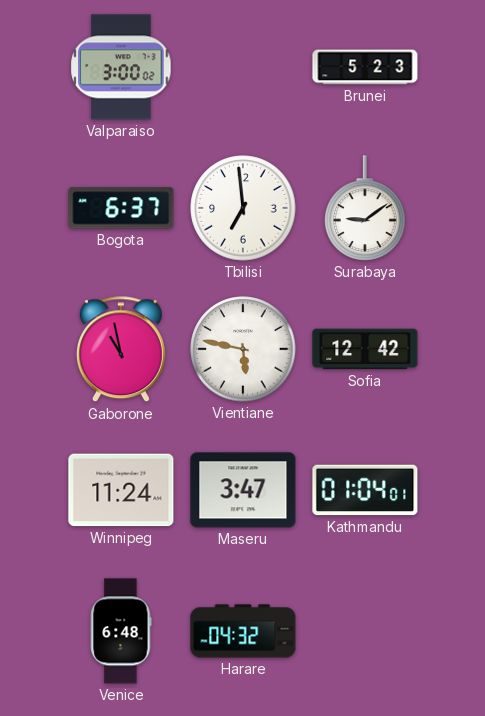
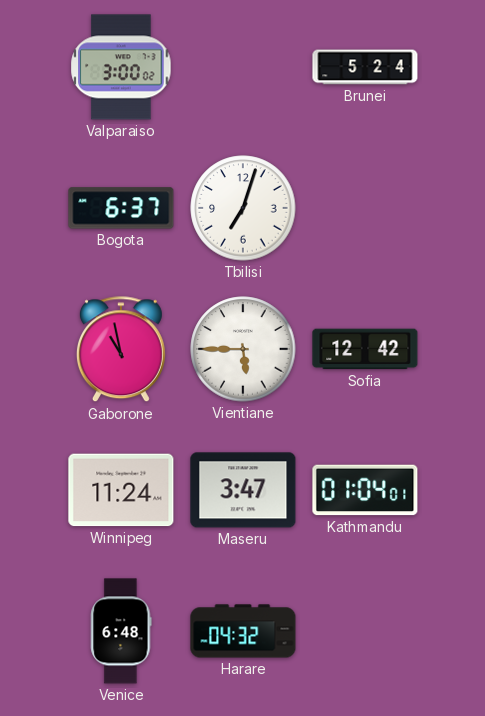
Brunei: 5:23 -> 5:24 (365, 67)
Tbilisi: 6:59 -> 7:03 (243, 208)
Surabaya: 9:09 -> none (365, 208)
Vientiane: 5:47 -> 5:45 (243, 349)
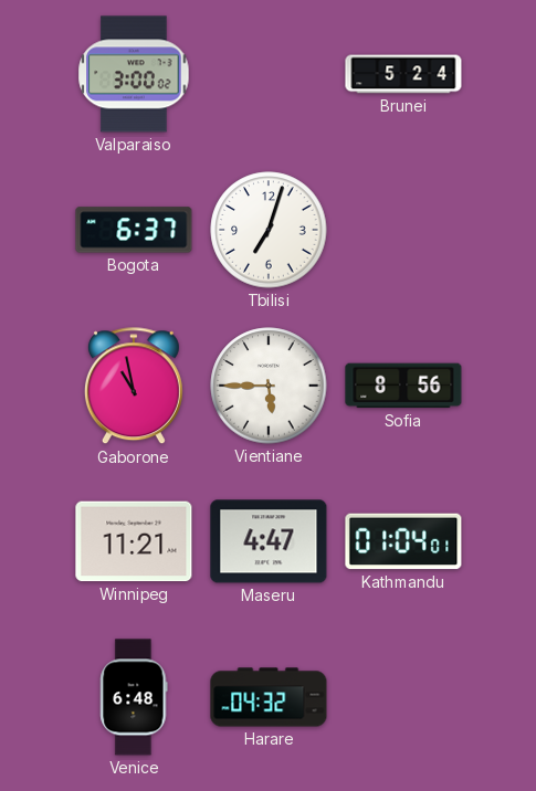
Sofia: 12:42 -> 8:56 (403, 386)
Winnipeg: 11:24 -> 11:21 (134, 541)
Maseru: 3:47 -> 4:47 (269, 541)
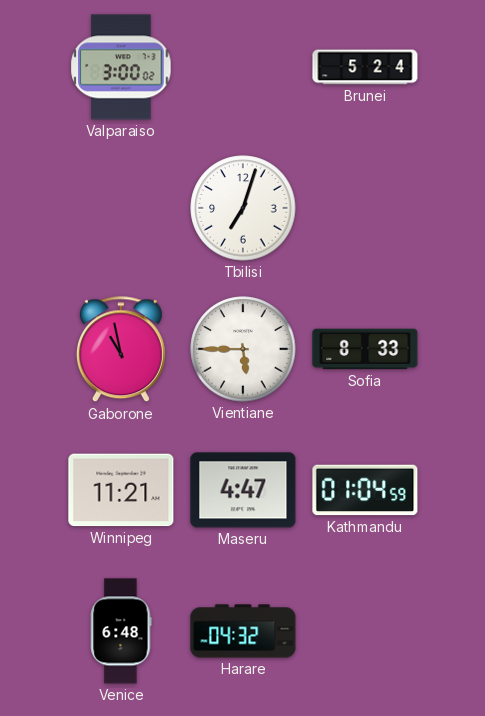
Bogota: 6:37 -> none (134, 230)
Sofia: 8:56 -> 8:33 (365, 349)
Kathmandu: 01:04:01 -> 01:04:59 (365, 490)
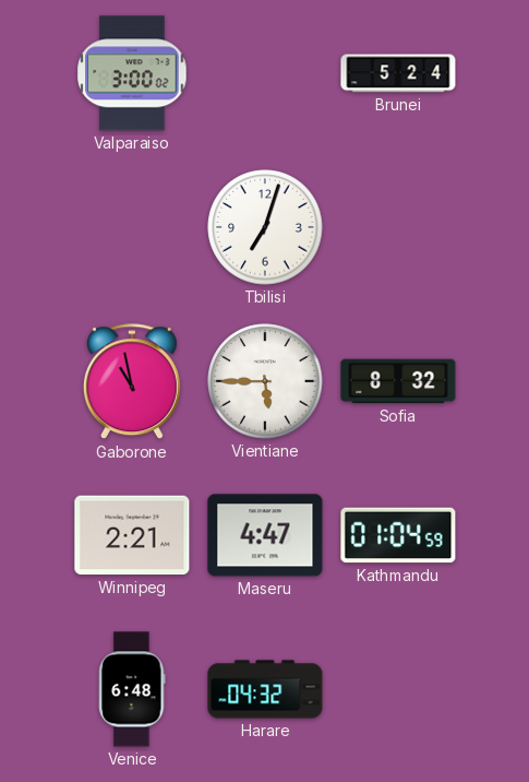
Sofia: 8:33 -> 8:32 (398, 381)
Winnipeg: 11:21 -> 2:21 (132, 535)
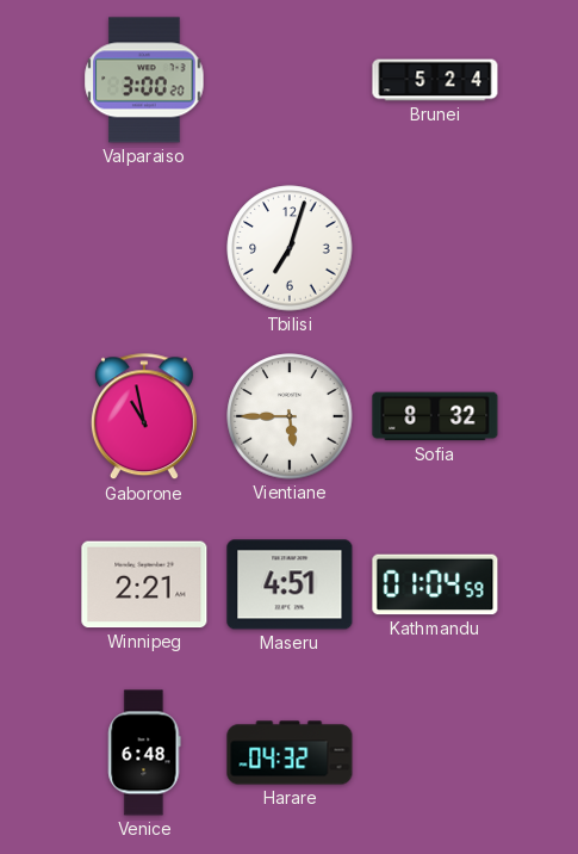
Valparaiso: 3:00:02 -> 3:00:20 (144, 80)
Maseru: 4:47 -> 4:51 (290, 584)
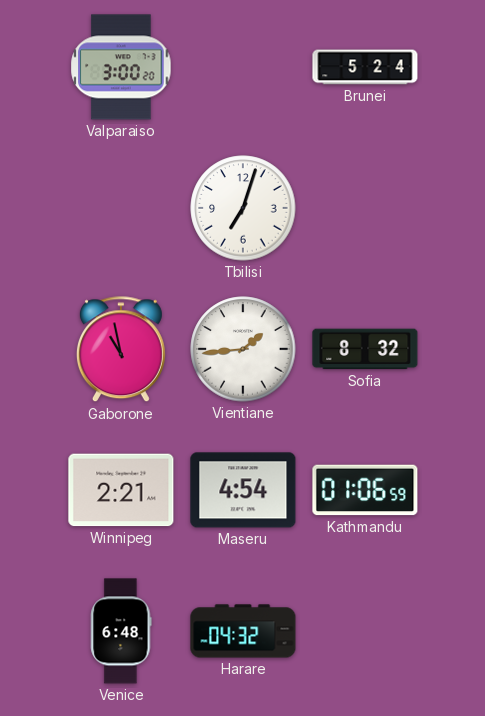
Vientiane: 5:45 -> 1:44 (243, 349)
Maseru: 4:51 -> 4:54 (243, 490)
Kathmandu: 01:04 -> 01:06 (365, 490)
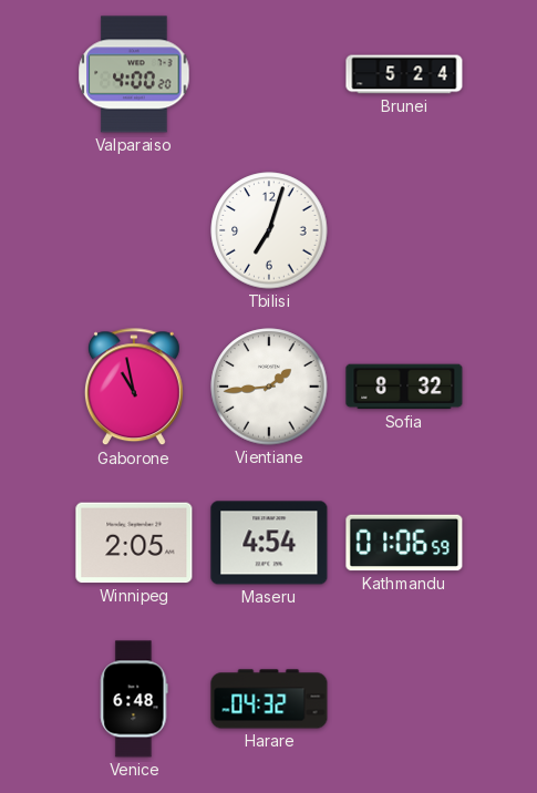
Valparaiso: 3:00 -> 4:00 (134, 74)
Winnipeg: 2:21 -> 2:05 (134, 543)
